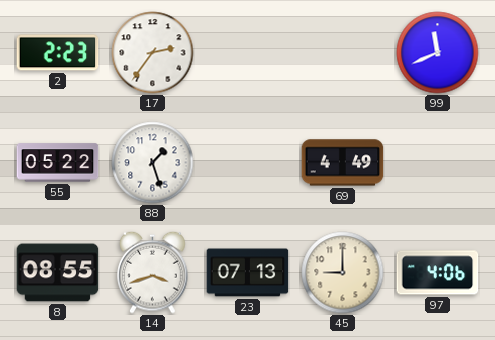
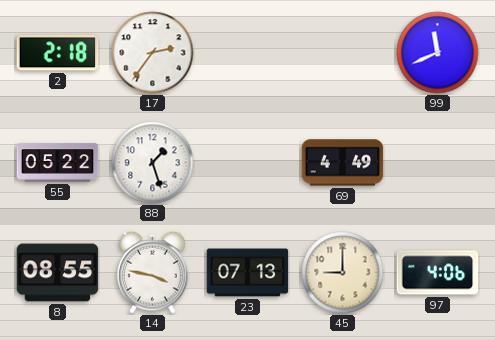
2: 2:23 -> 2:18 (58, 53)
14: 3:42 -> 3:47 (153, 272)
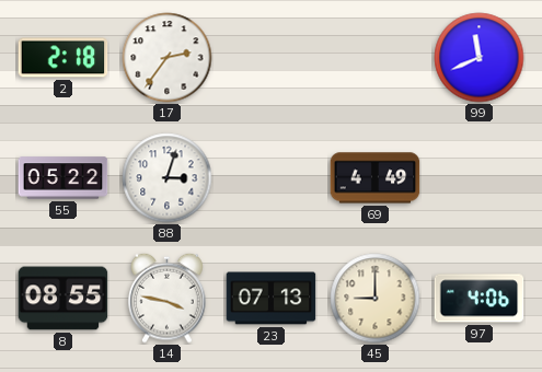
88: 1:27 -> 3:03 (168, 178)
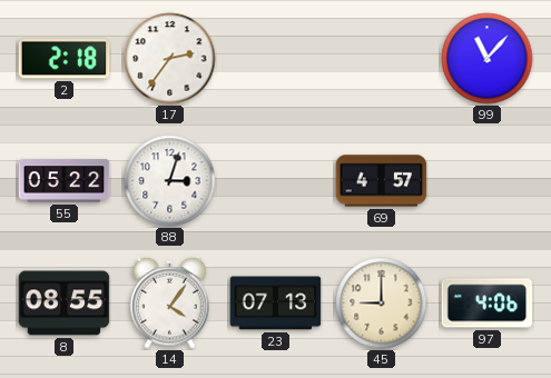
99: 11:41 -> 11:07 (488, 59)
69: 4:49 -> 4:57 (382, 181)
14: 3:47 -> 4:06 (170, 302)
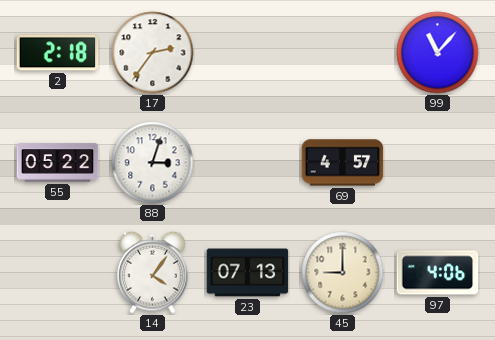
8: 08:55 -> none (65, 304)
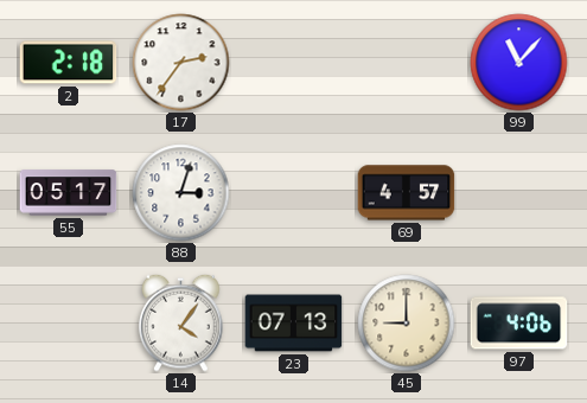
55: 05:22 -> 05:17 (69, 193)
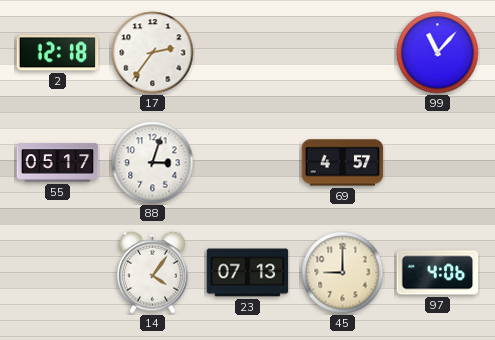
2: 2:18 -> 12:18 (58, 53)
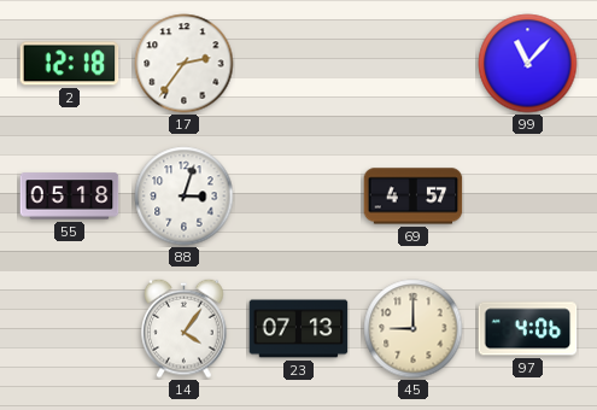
55: 05:17 -> 05:18 (70, 197)
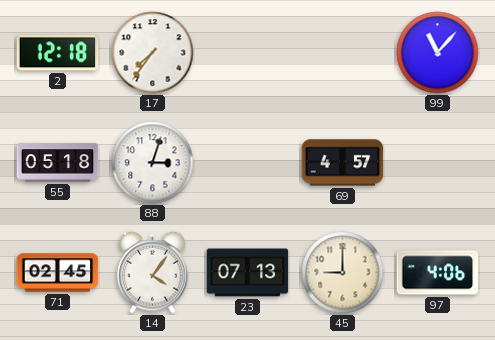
17: 2:36 -> 7:36 (153, 53)
71: none -> 02:45 (58, 273)
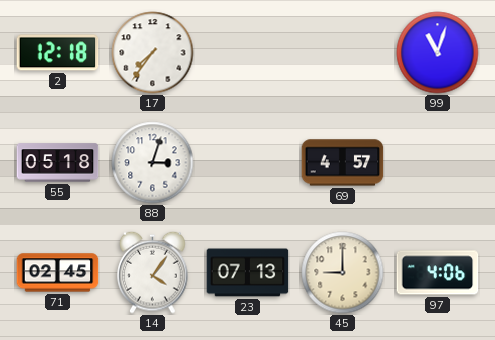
99: 11:07 -> 11:03 (438, 53)
